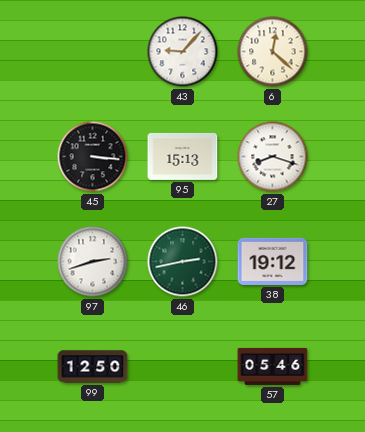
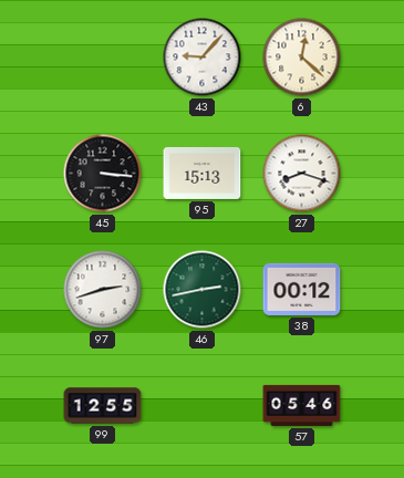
38: 19:12 -> 00:12 (302, 289)
99: 12:50 -> 12:55 (103, 406)
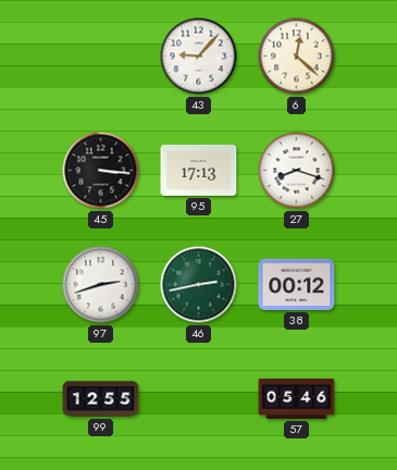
95: 15:13 -> 17:13 (199, 170)
